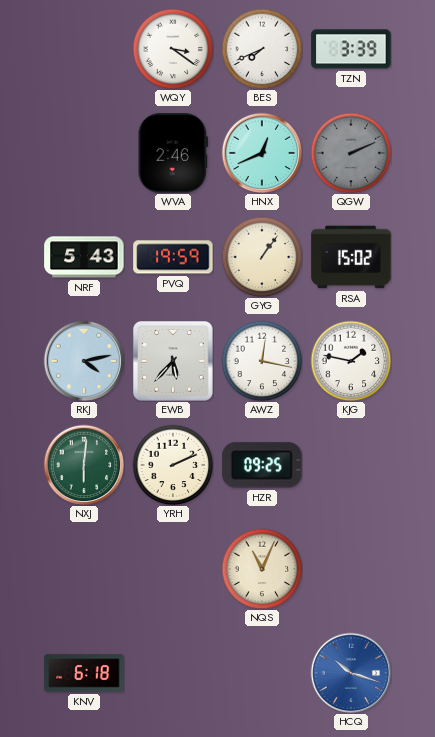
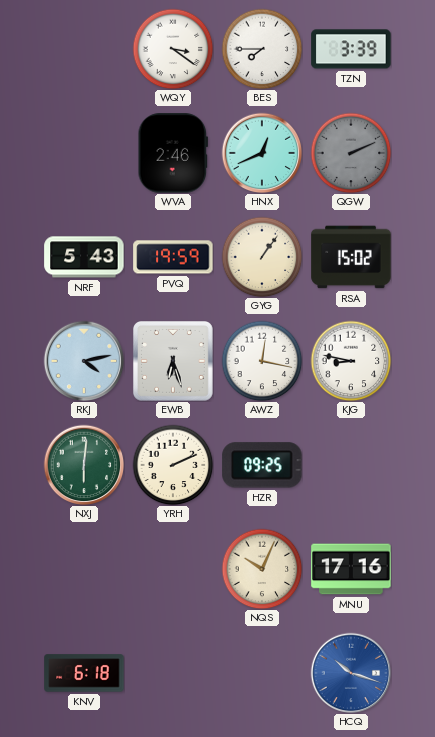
BES: 7:41 -> 7:45 (262, 49)
EWB: 5:37 -> 6:27 (174, 362)
KJG: 1:47 -> 8:47 (351, 361)
NQS: 11:04 -> 10:04 (262, 569)
MNU: none -> 17:16 (351, 569)
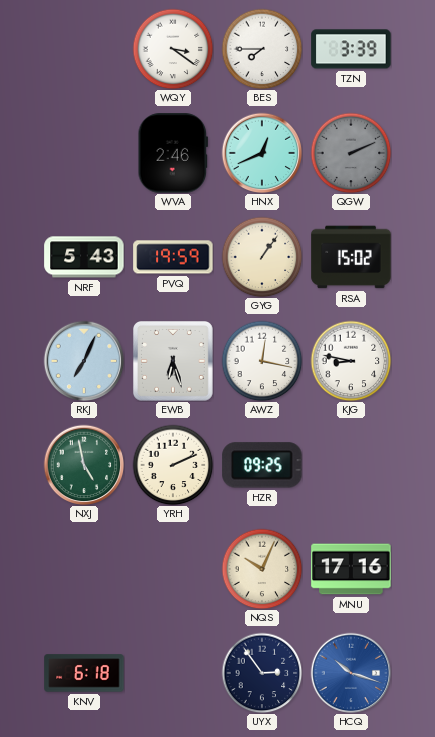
RKJ: 4:13 -> 7:04 (84, 361)
NXJ: 6:01 -> 4:58 (84, 465)
UYX: none -> 2:54 (262, 673)
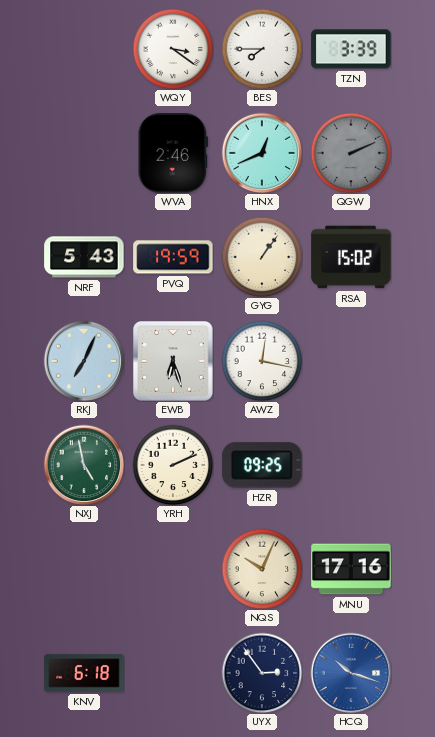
KJG: 8:47 -> none (351, 361)
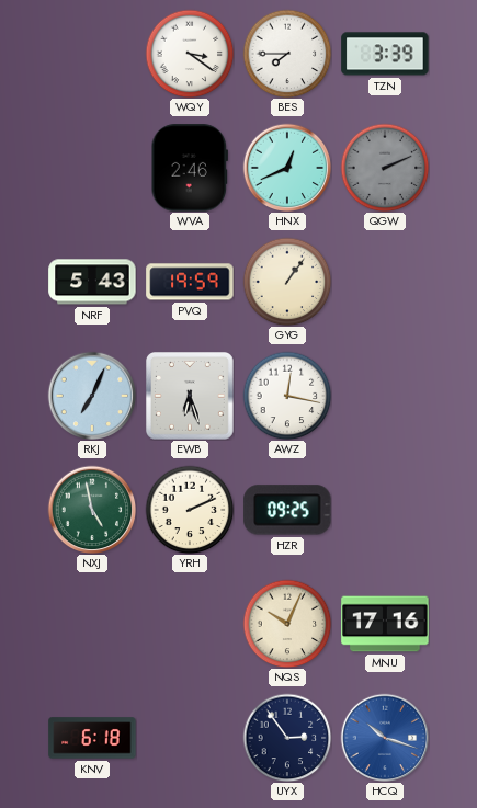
RSA: 15:02 -> none (351, 257)
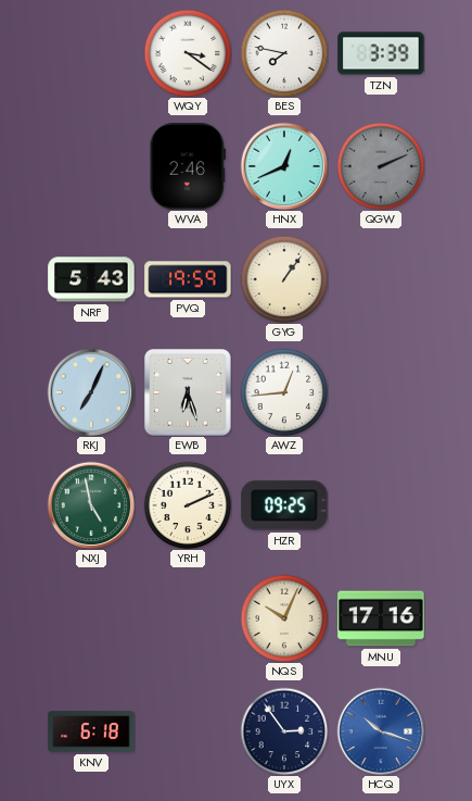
BES: 7:45 -> 7:47 (284, 53)
AWZ: 12:17 -> 12:44 (284, 392)
